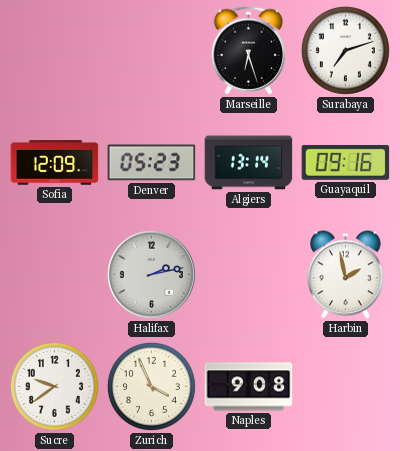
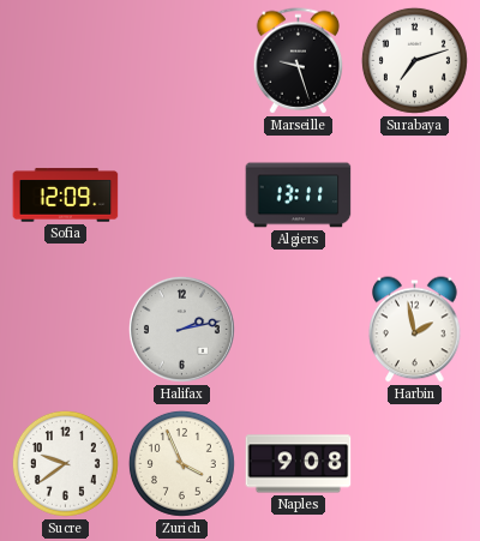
Marseille: 6:27 -> 9:27 (299, 61)
Denver: 05:23 -> none (152, 163)
Algiers: 13:14 -> 13:11 (299, 196)
Guayaquil: 09:16 -> none (346, 162)
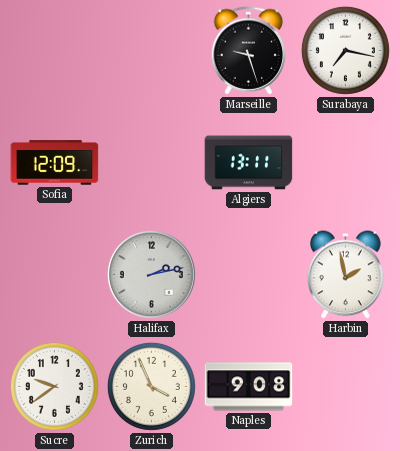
Surabaya: 7:12 -> 7:17 (345, 50)
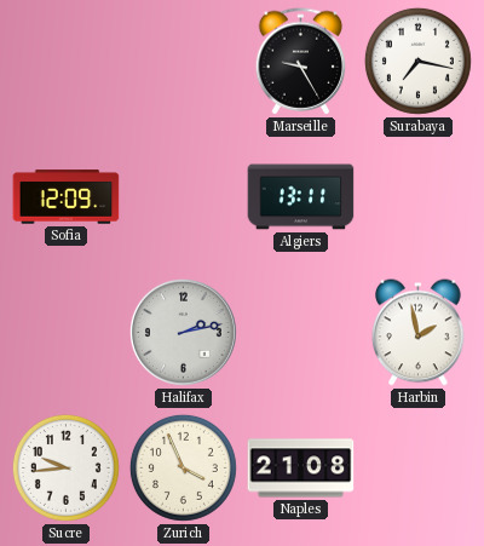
Marseille: 9:27 -> 9:25 (301, 62)
Sucre: 9:39 -> 9:44 (65, 467)
Naples: 9:08 -> 21:08 (301, 469)
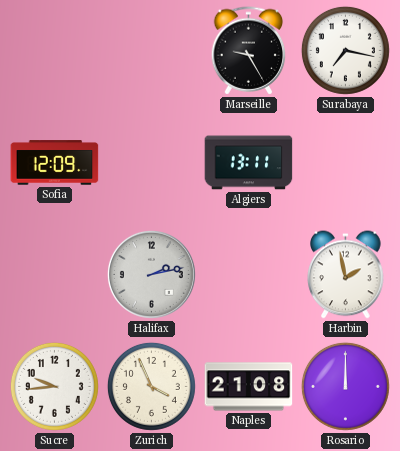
Rosario: none -> 12:00 (345, 386)
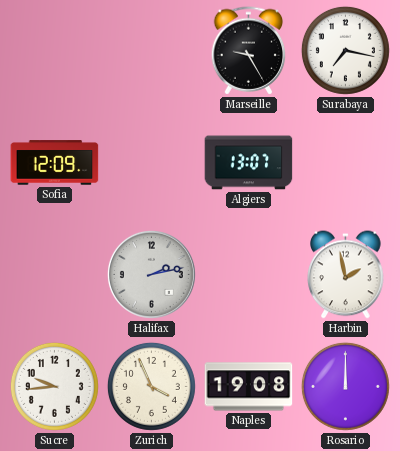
Algiers: 13:11 -> 13:07 (249, 163)
Naples: 21:08 -> 19:08 (249, 387)
